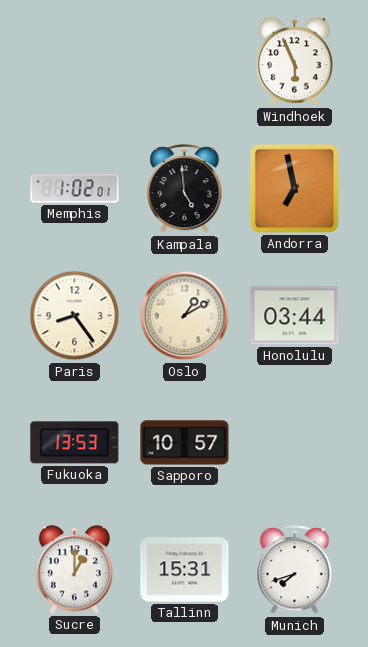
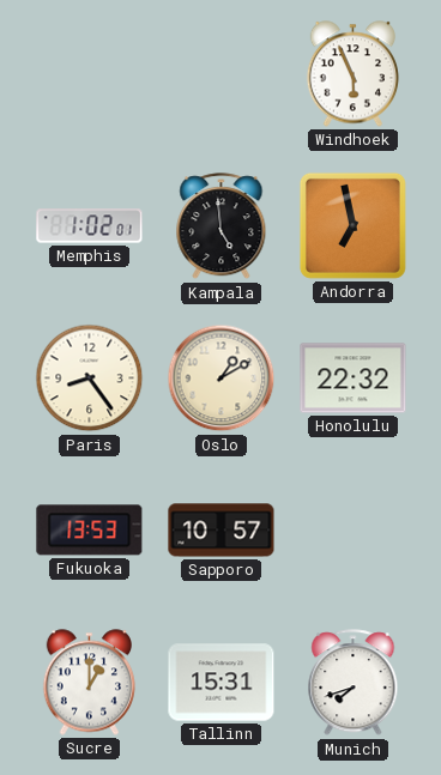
Honolulu: 03:44 -> 22:32 (354, 379)
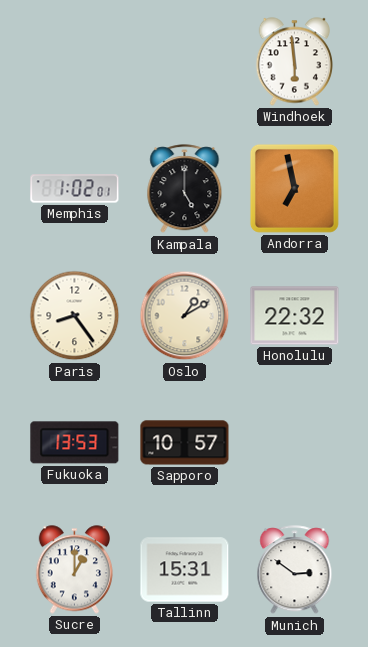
Windhoek: 5:56 -> 5:59 (294, 62)
Kampala: 4:59 -> 5:00 (185, 189)
Munich: 7:42 -> 2:51 (295, 570)
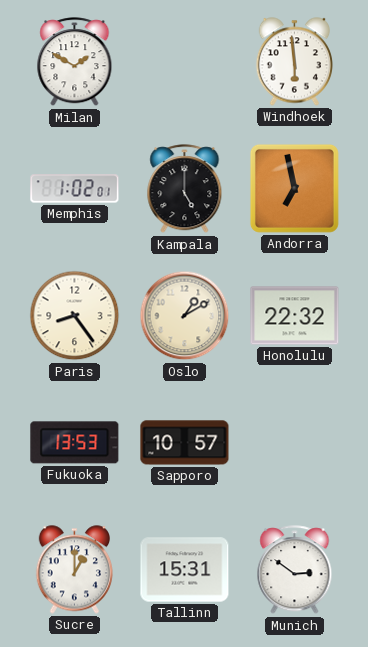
Milan: none -> 1:50 (75, 62)
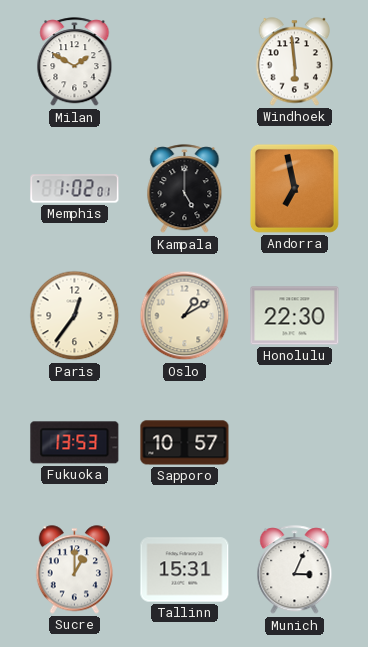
Paris: 8:24 -> 12:36 (75, 316)
Honolulu: 22:32 -> 22:30 (295, 316)
Munich: 2:51 -> 3:04 (295, 570)
